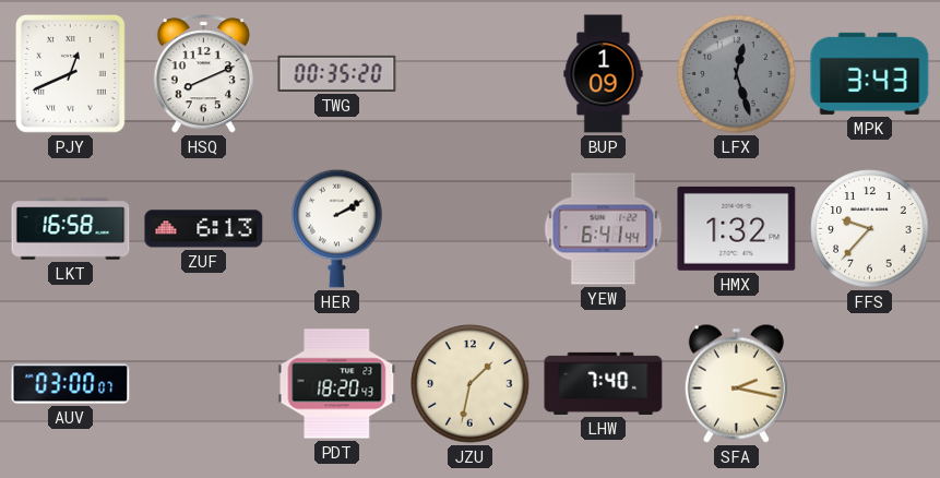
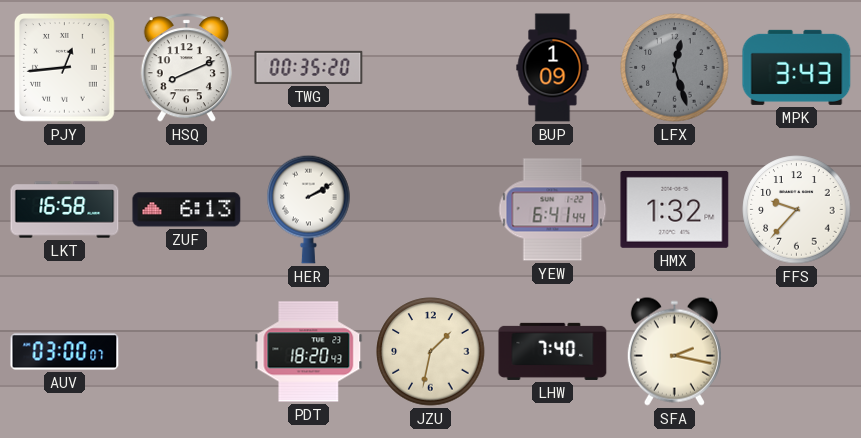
PJY: 12:41 -> 12:44 (64, 68)
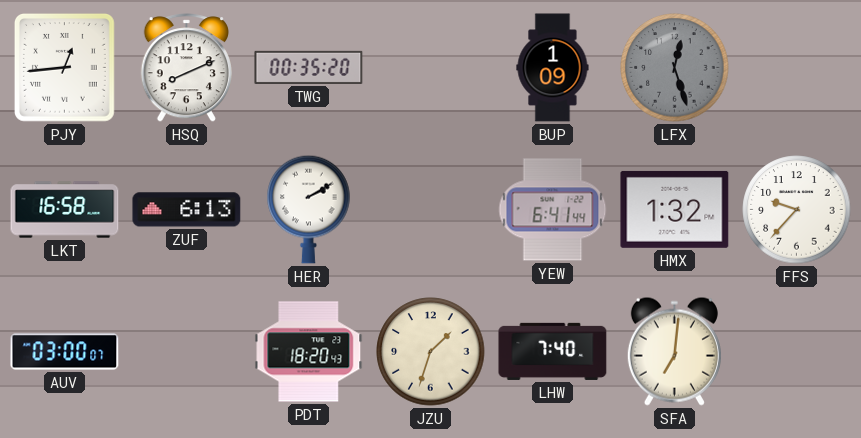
MPK: 3:43 -> none (797, 67)
JZU: 1:32 -> 1:33 (431, 352)
SFA: 2:17 -> 7:01 (674, 351)
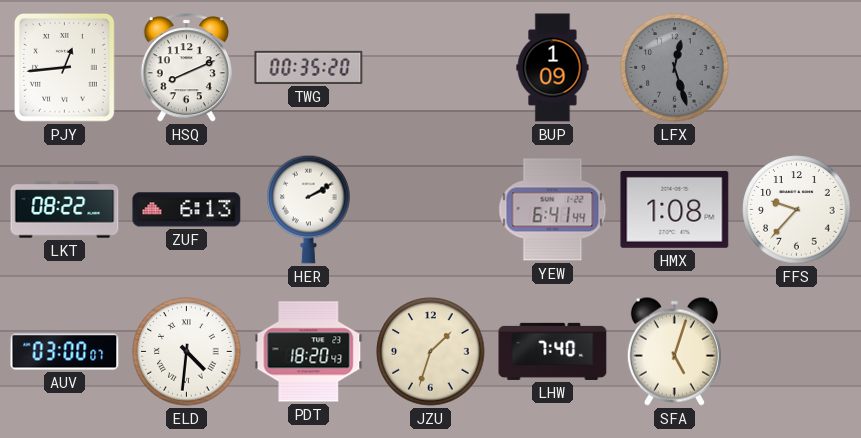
LKT: 16:58 -> 08:22 (65, 210)
HMX: 1:32 -> 1:08 (675, 209)
ELD: none -> 4:31 (187, 352)
SFA: 7:01 -> 5:03 (674, 351)
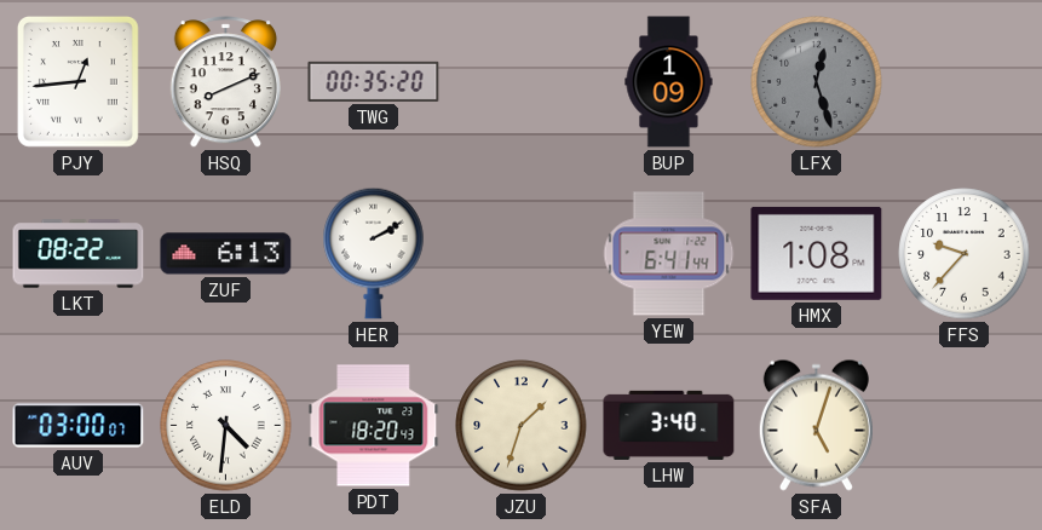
LHW: 7:40 -> 3:40 (669, 425)
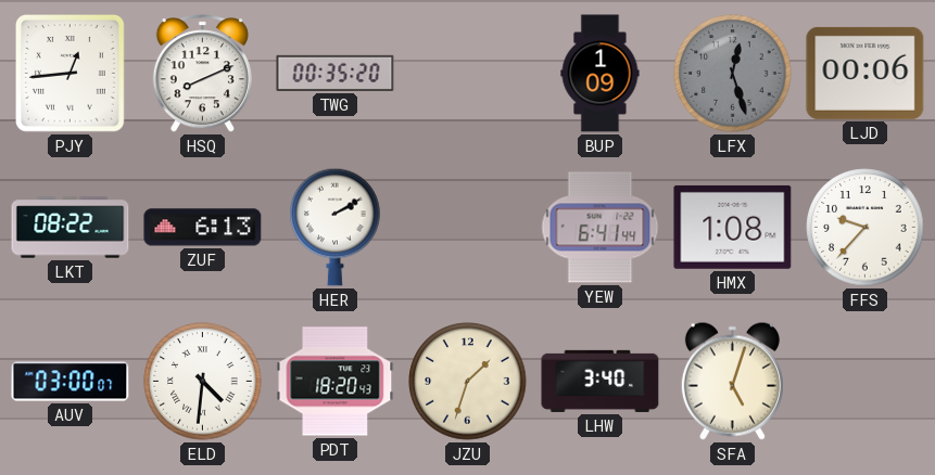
LJD: none -> 00:06 (865, 73)
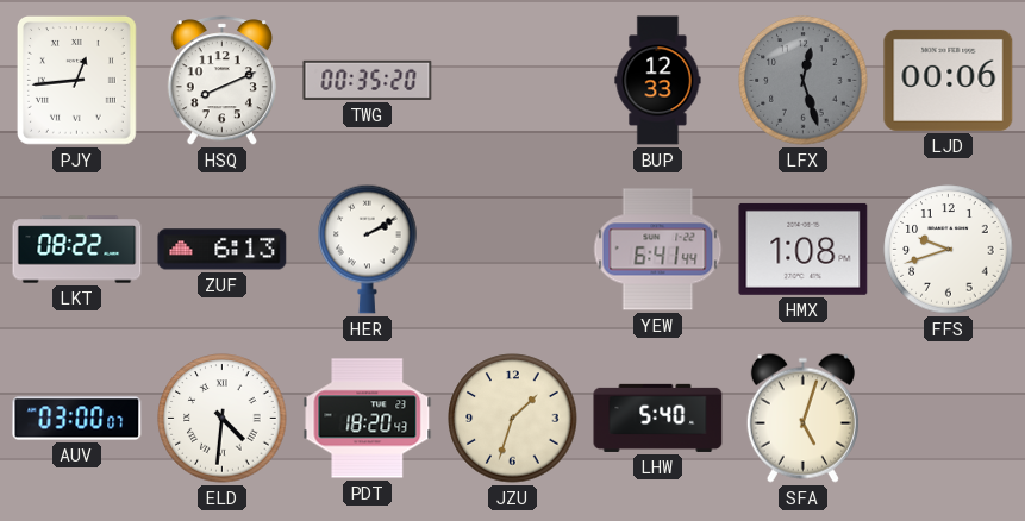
BUP: 1:09 -> 12:33 (658, 81)
FFS: 9:37 -> 9:42 (949, 250)
LHW: 3:40 -> 5:40 (658, 418)
